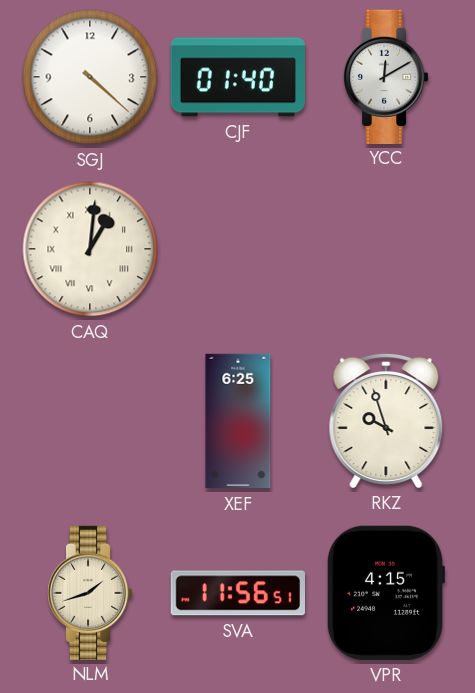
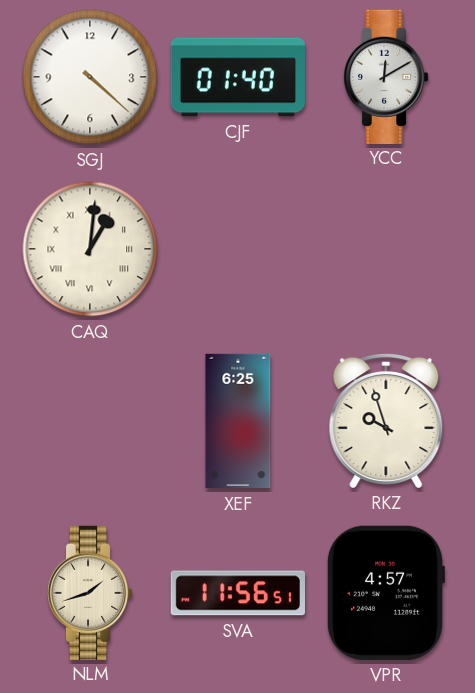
VPR: 4:15 -> 4:57 (385, 593)
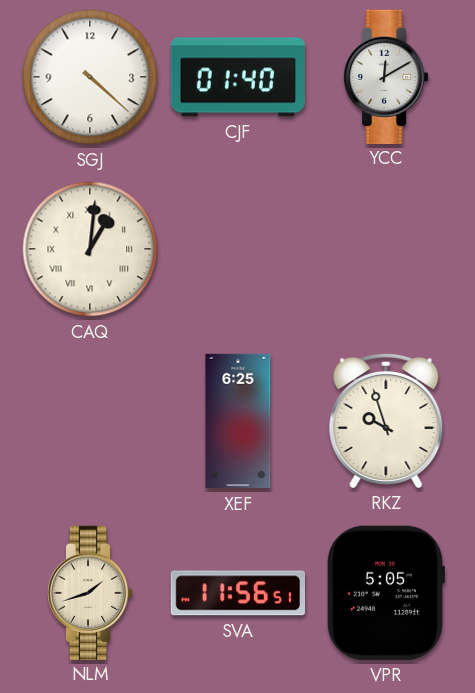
VPR: 4:57 -> 5:05 (385, 593)
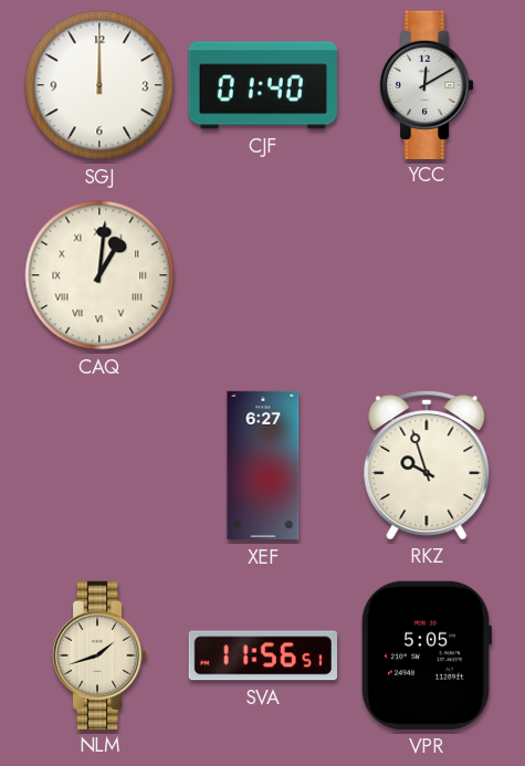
SGJ: 4:22 -> 12:00 (99, 85)
XEF: 6:25 -> 6:27 (263, 465)
